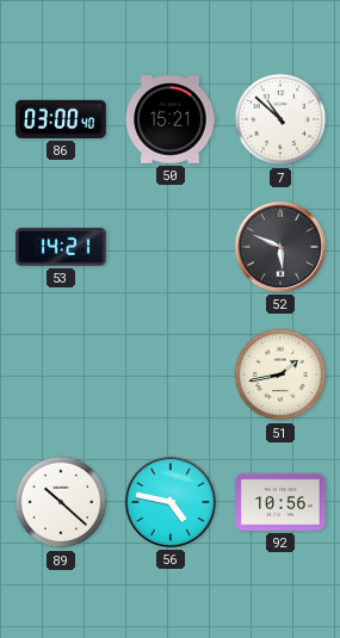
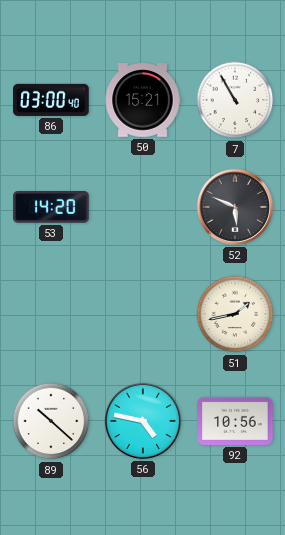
7: 10:52 -> 10:55 (235, 100)
53: 14:21 -> 14:20 (51, 208)
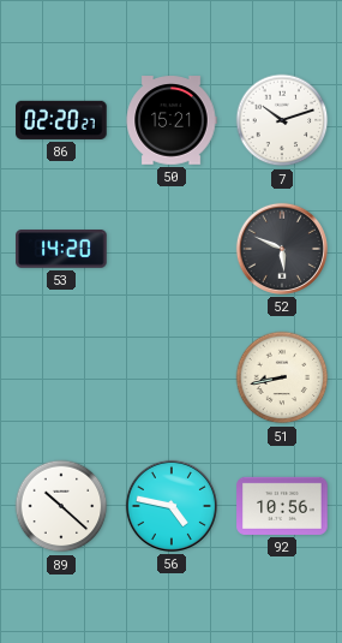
86: 03:00 -> 02:20 (61, 120)
7: 10:55 -> 10:12 (282, 120)
51: 1:43 -> 8:43 (282, 377)
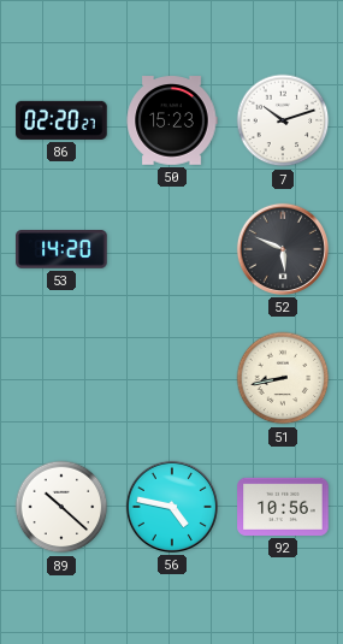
50: 15:21 -> 15:23 (172, 120)
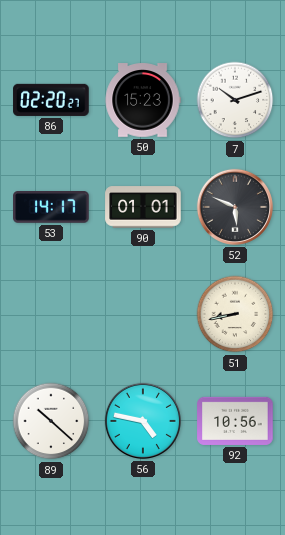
53: 14:20 -> 14:17 (51, 208)
90: none -> 01:01 (143, 207)
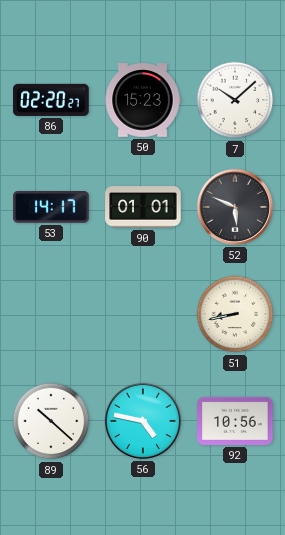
7: 10:12 -> 10:08 (235, 100)
